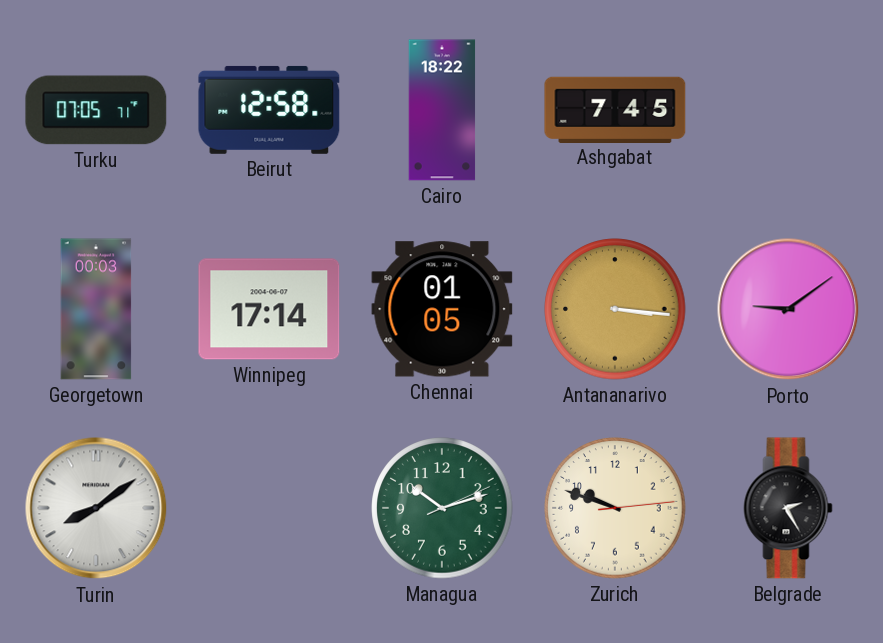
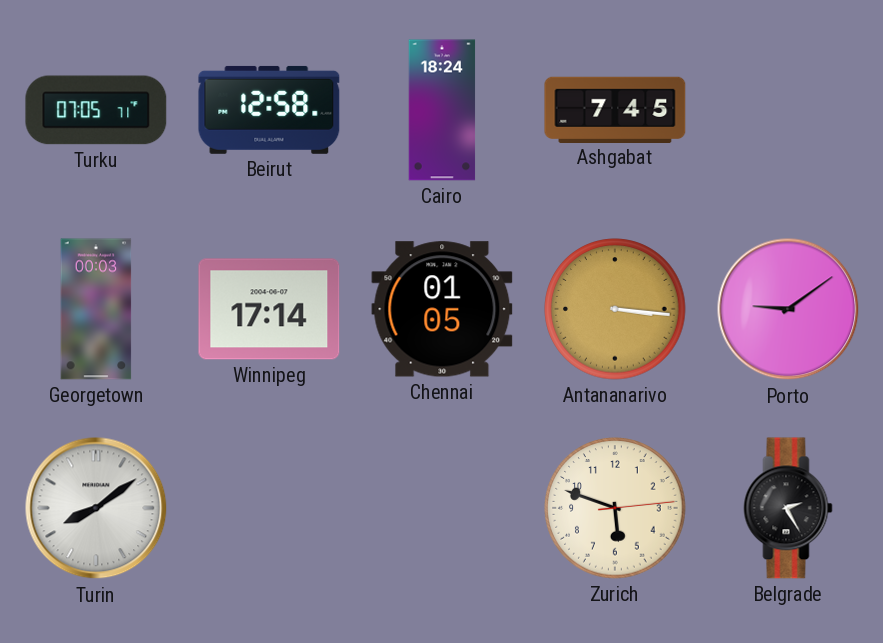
Cairo: 18:22 -> 18:24 (442, 110)
Managua: 10:12 -> none (442, 508)
Zurich: 9:48 -> 5:48 (615, 508)
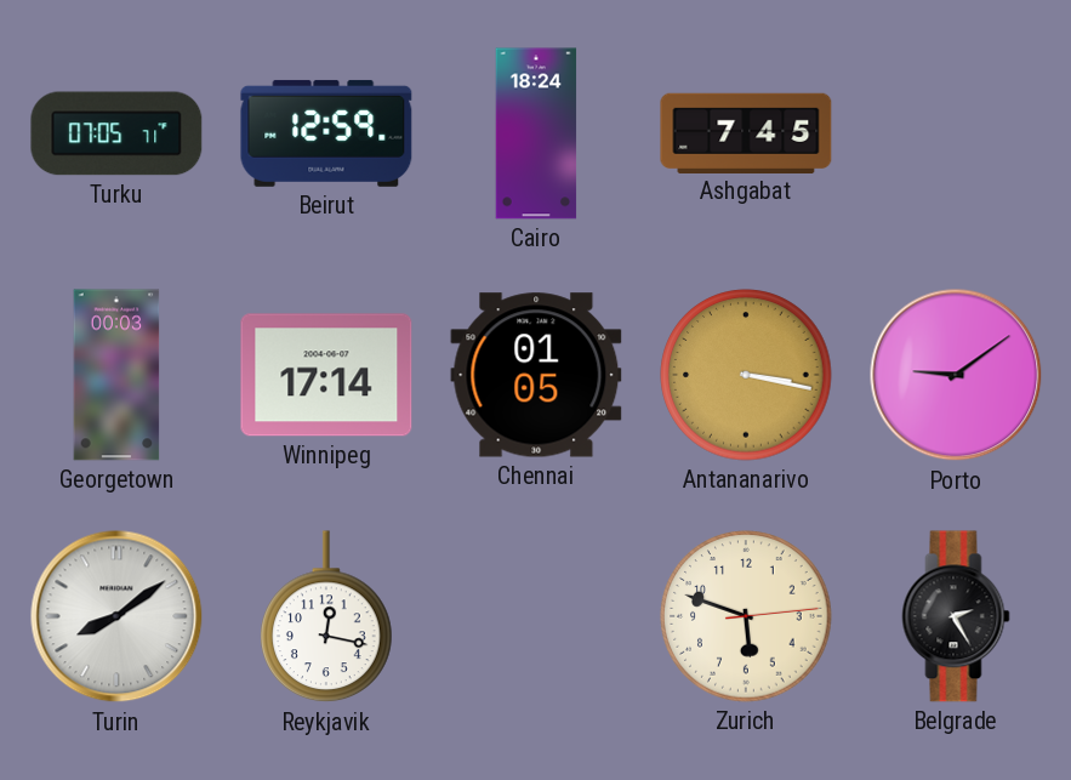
Beirut: 12:58 -> 12:59 (326, 133)
Antananarivo: 3:16 -> 3:17 (746, 375)
Reykjavik: none -> 12:17 (327, 617)
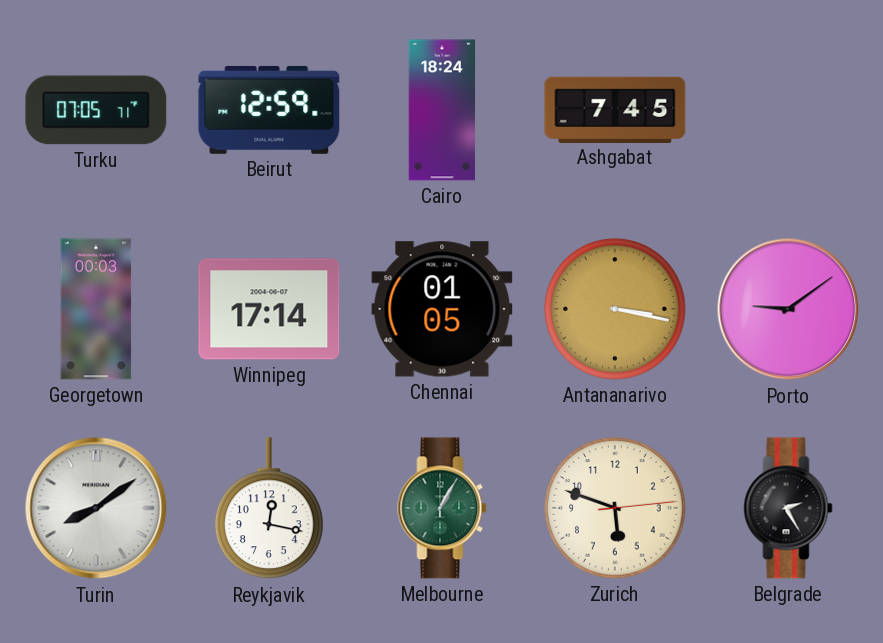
Melbourne: none -> 1:05 (442, 508)
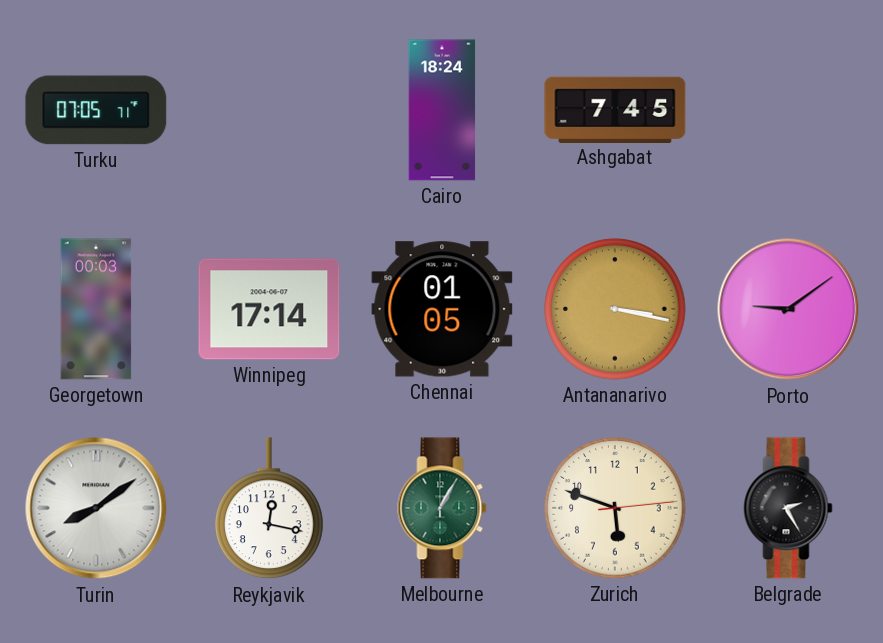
Beirut: 12:59 -> none (269, 110)
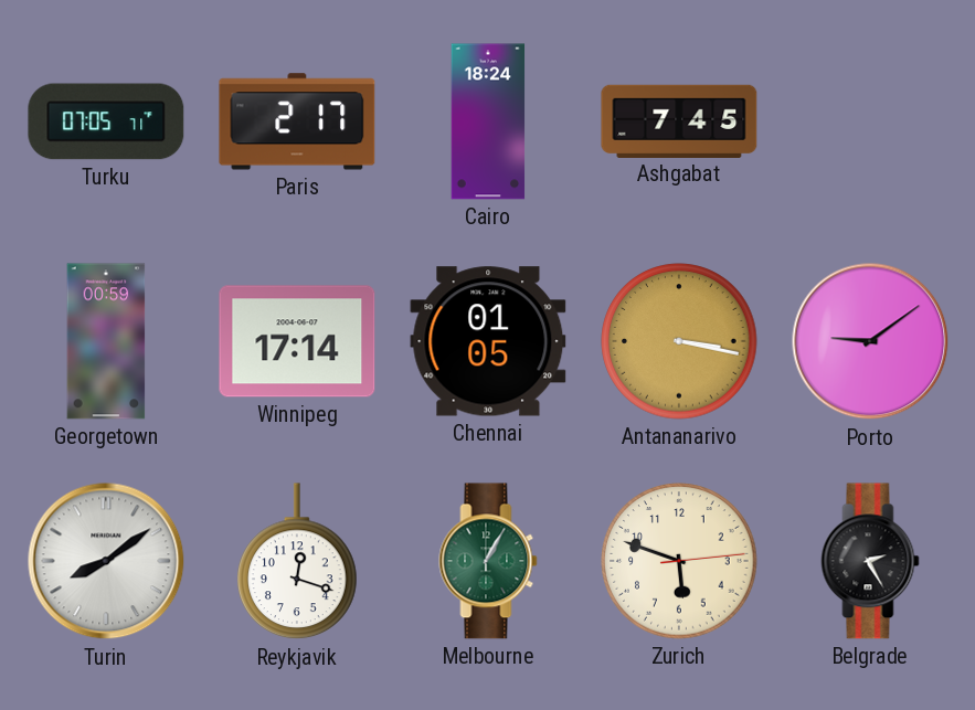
Paris: none -> 2:17 (297, 121)
Georgetown: 00:03 -> 00:59 (106, 341)
Reykjavik: 12:17 -> 12:18 (298, 562)
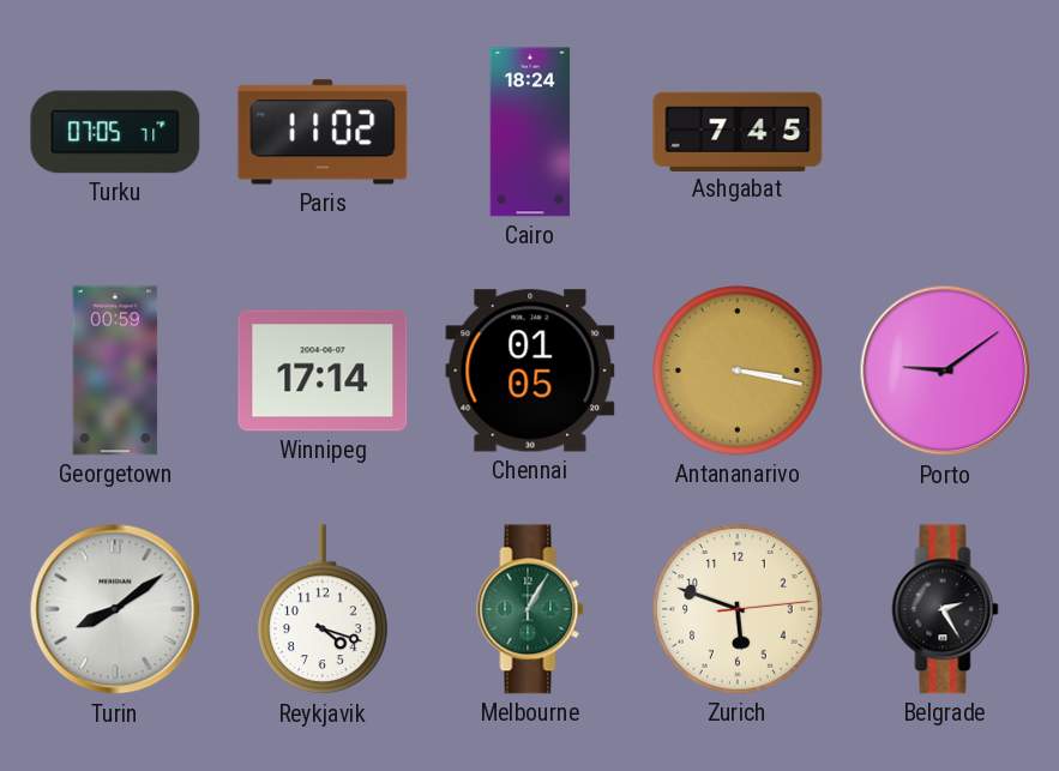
Paris: 2:17 -> 11:02 (323, 132)
Reykjavik: 12:18 -> 4:18 (324, 610)
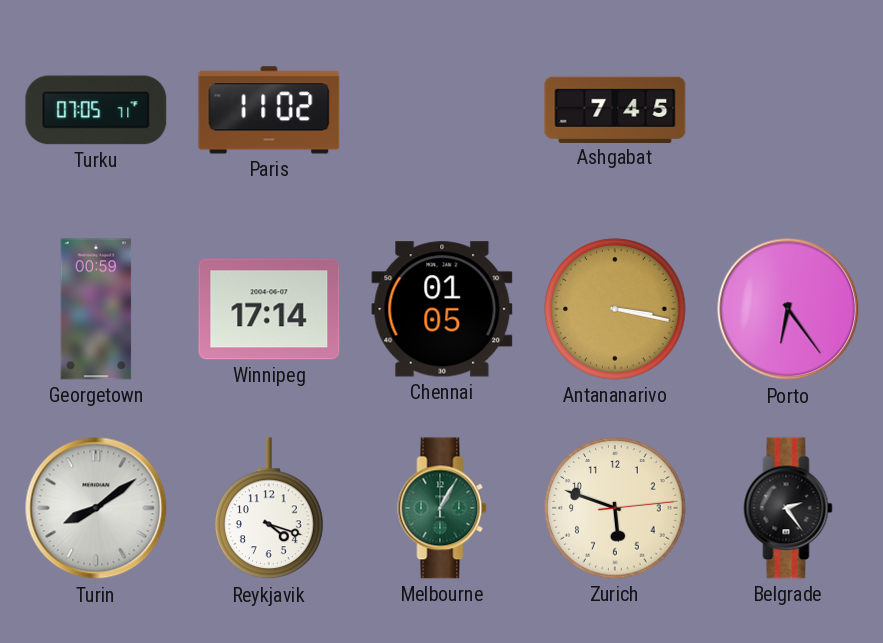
Cairo: 18:24 -> none (530, 132)
Porto: 9:09 -> 6:24 (788, 309)
Belgrade: 2:25 -> 2:24 (788, 508)
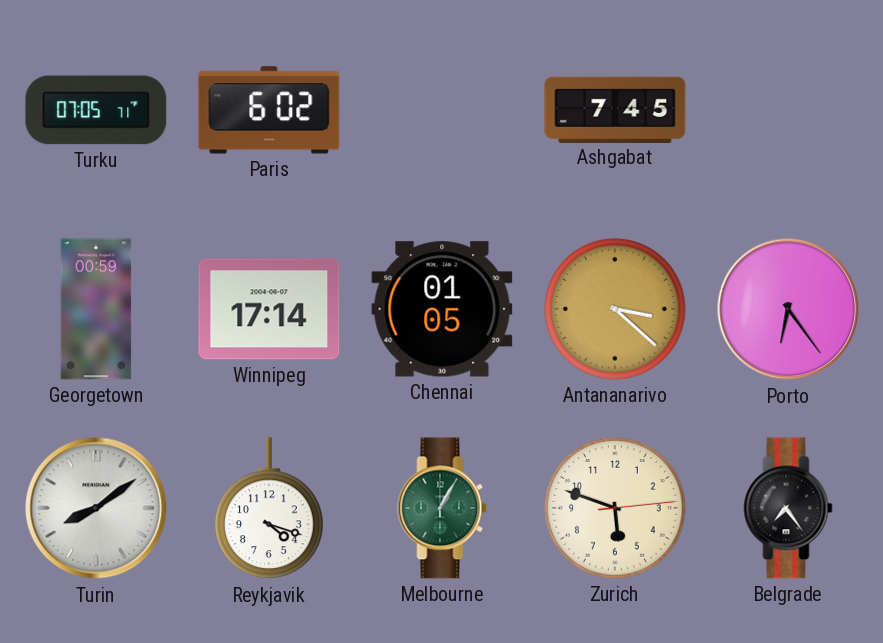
Paris: 11:02 -> 6:02 (269, 110)
Antananarivo: 3:17 -> 3:22 (615, 309)
Belgrade: 2:24 -> 7:24 (788, 508)
